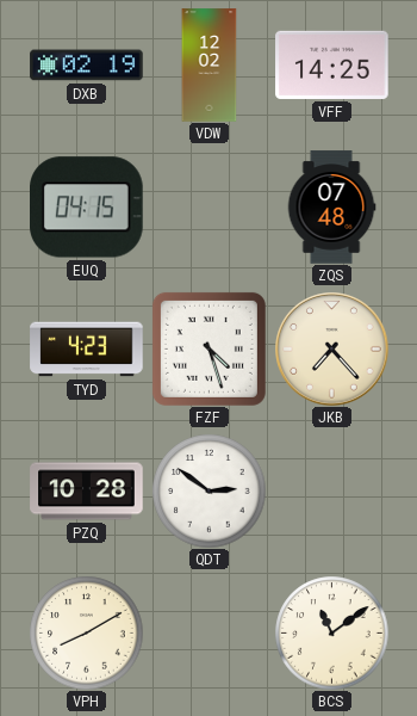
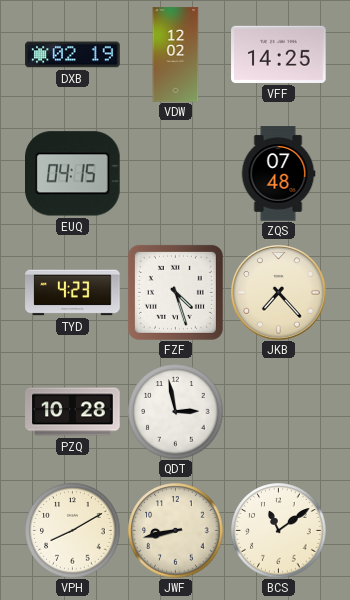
QDT: 2:51 -> 2:58 (175, 411)
JWF: none -> 8:43 (175, 530)
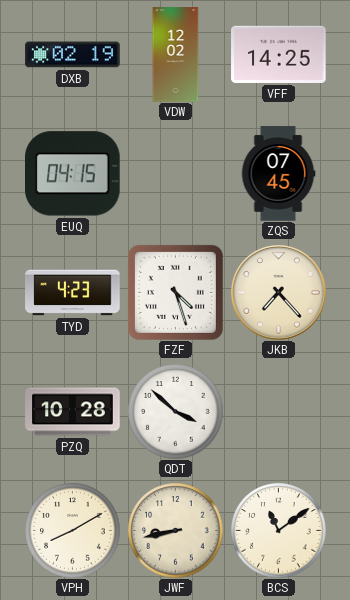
ZQS: 07:48 -> 07:45 (278, 174)
QDT: 2:58 -> 3:52 (175, 411)
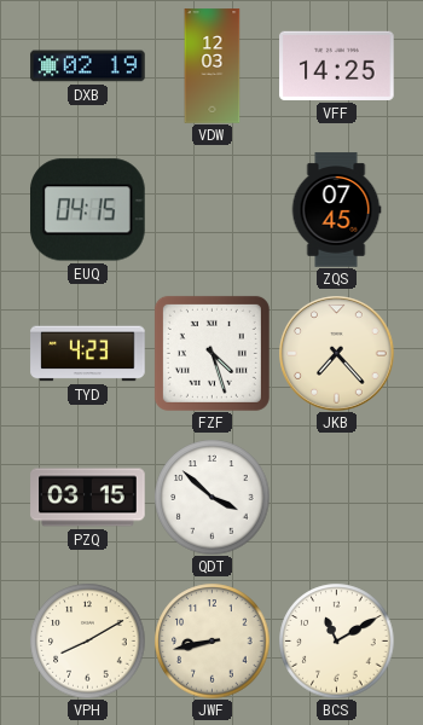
VDW: 12:02 -> 12:03 (213, 66)
PZQ: 10:28 -> 03:15 (88, 498)
BCS: 11:09 -> 11:10 (336, 640)
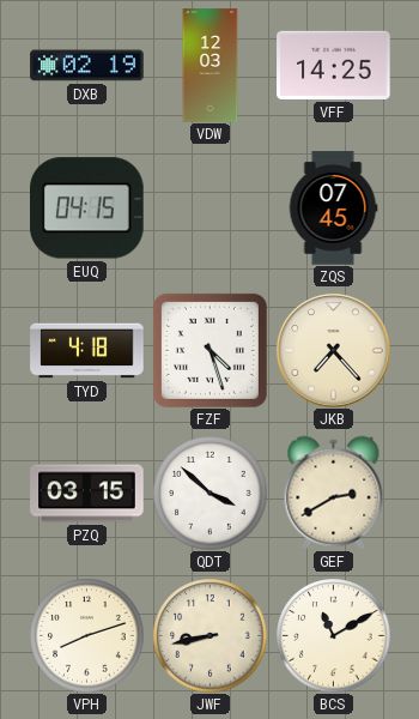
TYD: 4:23 -> 4:18 (87, 351)
GEF: none -> 2:40 (334, 493)
VPH: 8:10 -> 8:12 (86, 635)
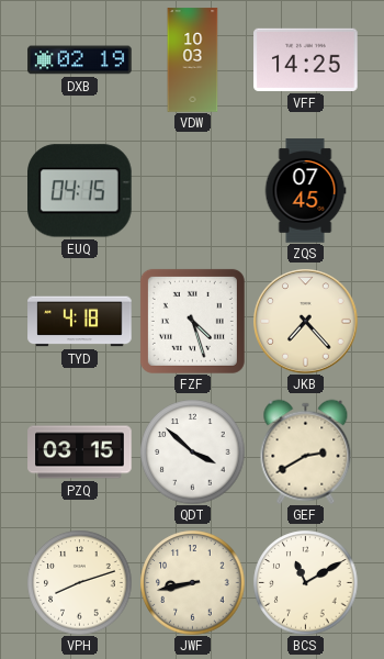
VDW: 12:03 -> 10:03 (193, 60)
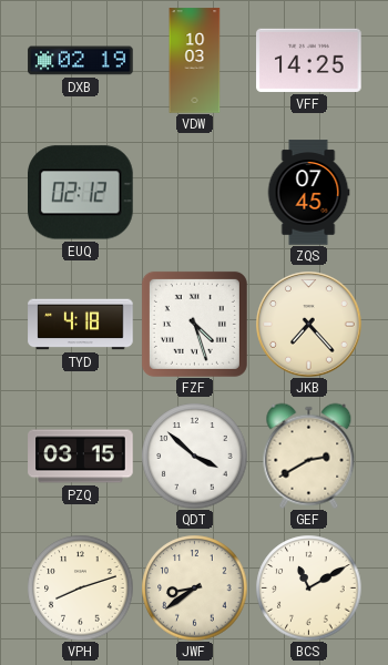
EUQ: 04:15 -> 02:12 (81, 193)
JWF: 8:43 -> 8:39 (194, 587)
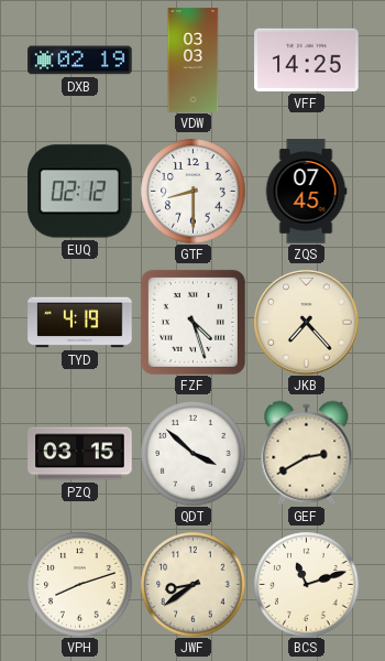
VDW: 10:03 -> 03:03 (194, 61)
GTF: none -> 8:30 (193, 191)
TYD: 4:18 -> 4:19 (80, 323)
BCS: 11:10 -> 11:12 (306, 584)
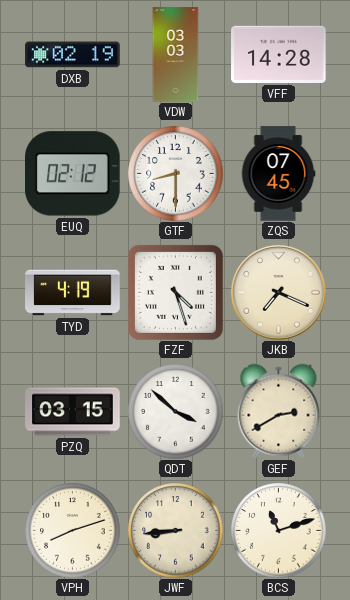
VFF: 14:25 -> 14:28 (279, 54)
JKB: 7:23 -> 7:19 (279, 293)
JWF: 8:39 -> 8:44 (175, 530)
